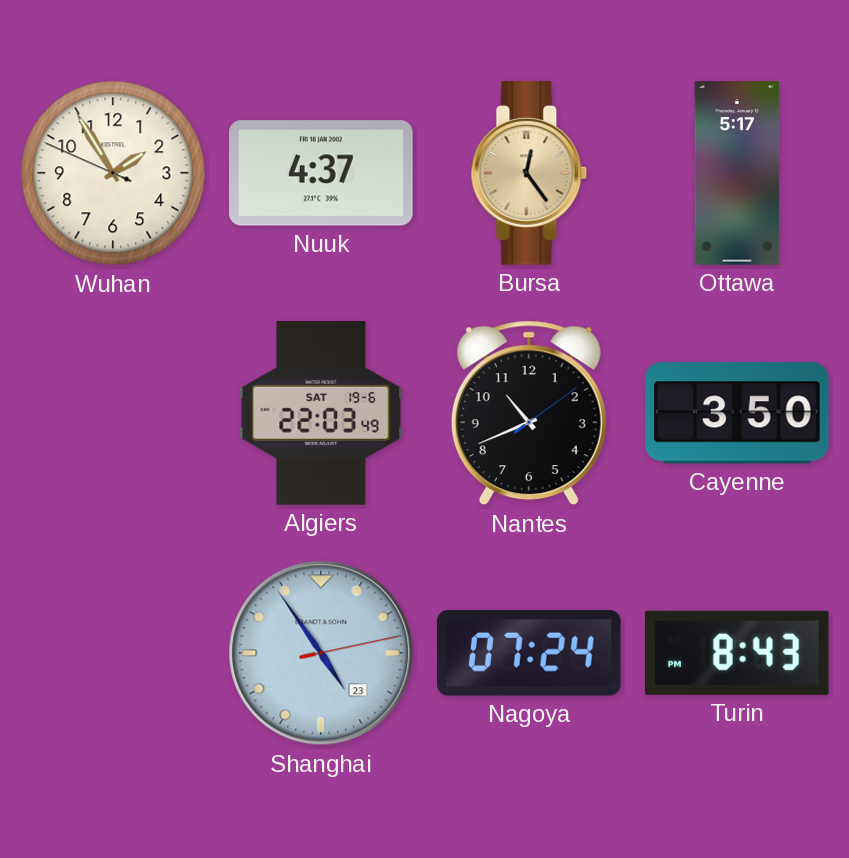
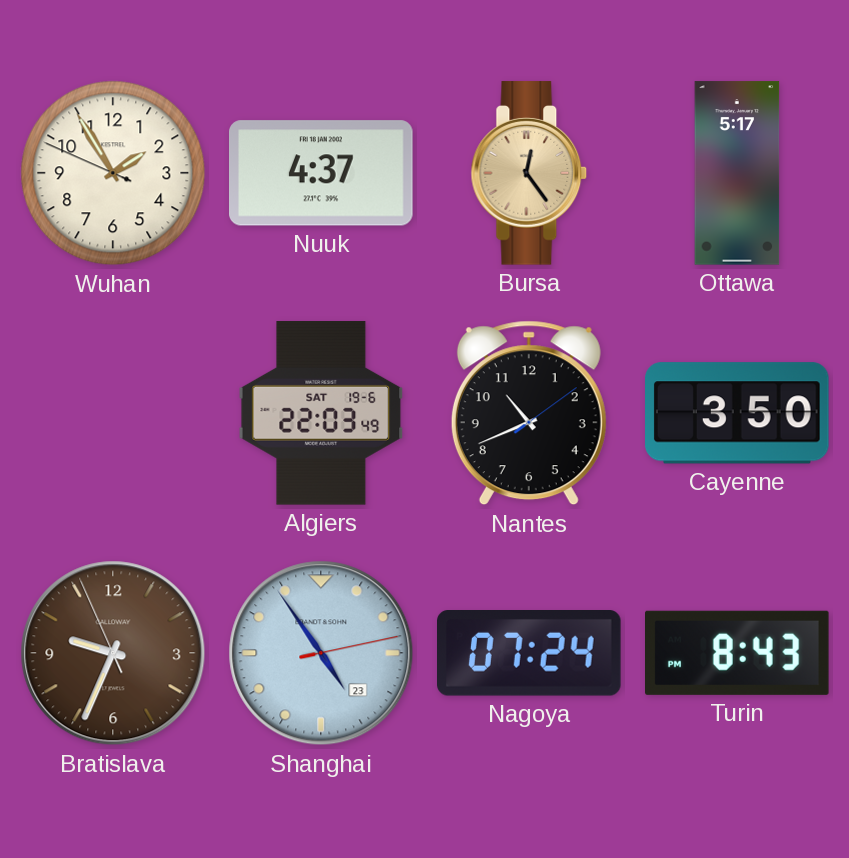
Bratislava: none -> 9:33 (113, 653)
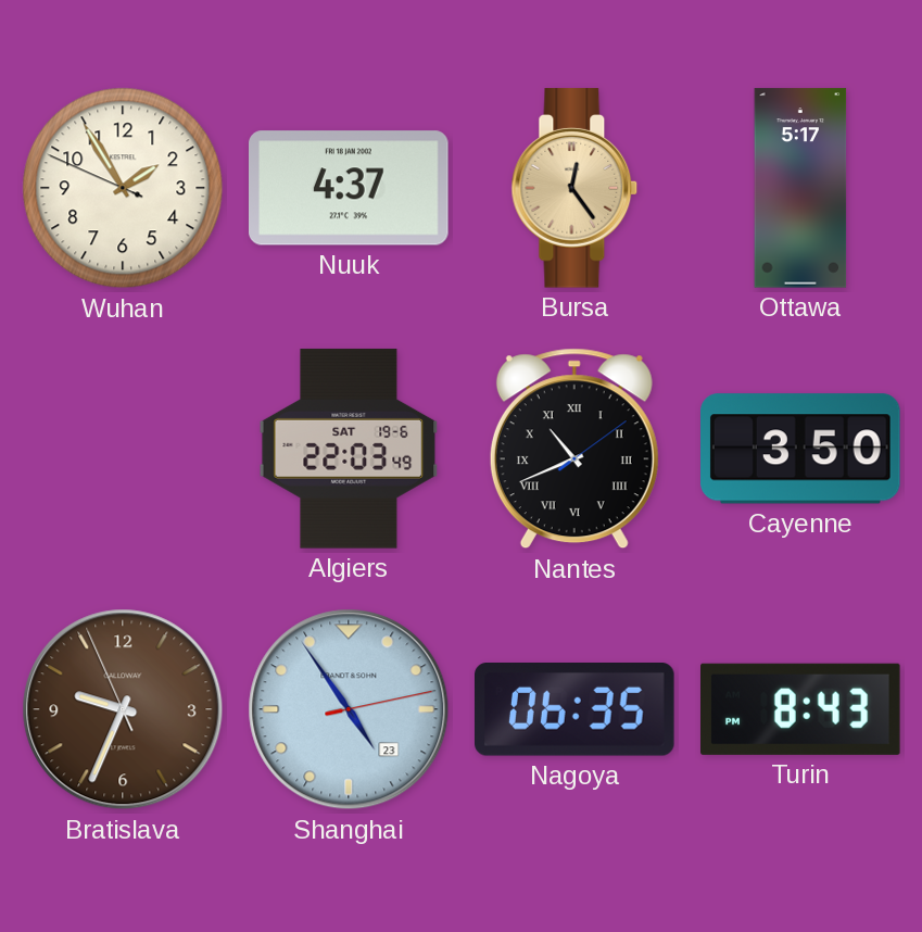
Nantes numerals: Arabic -> Roman (574, 449)
Nagoya: 07:24 -> 06:35 (576, 709)
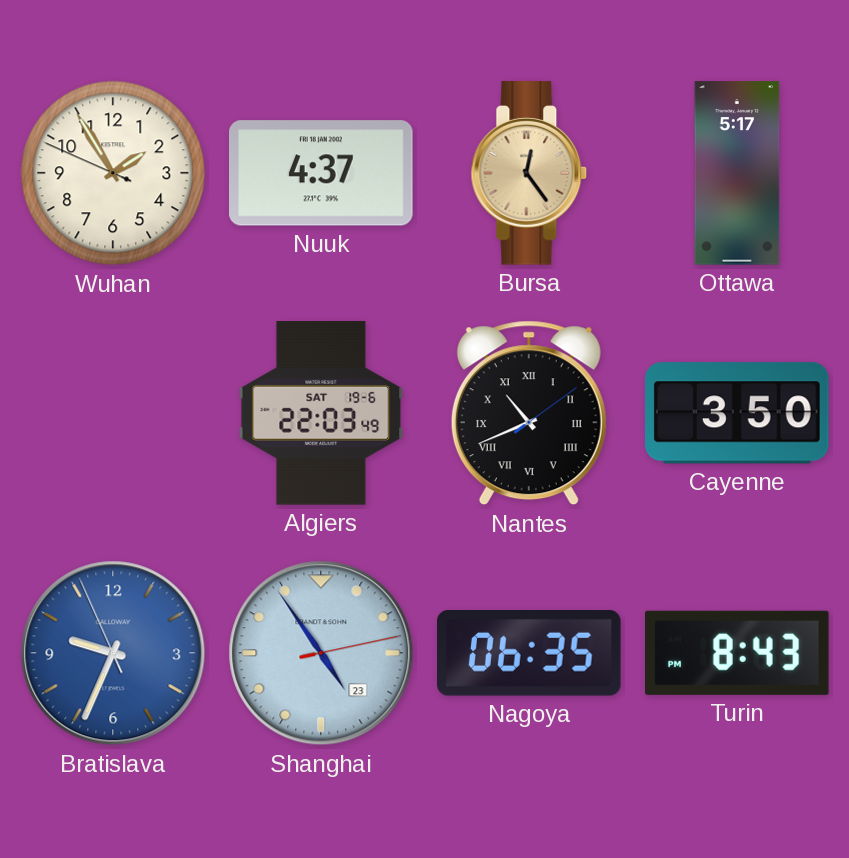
Bratislava dial: brown -> blue (113, 653)
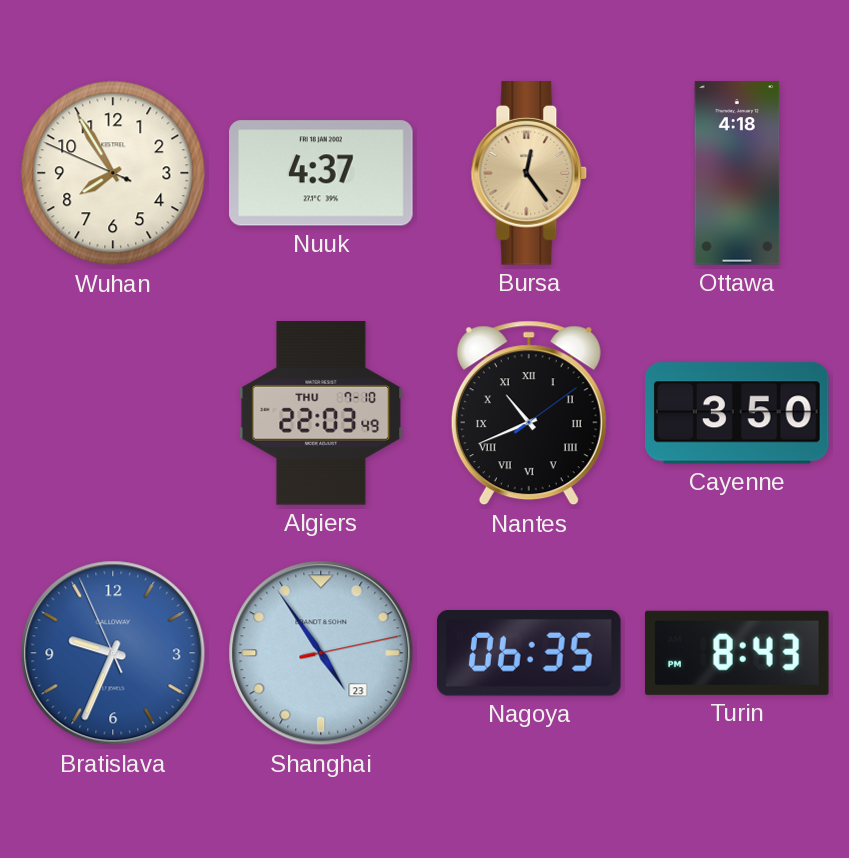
Wuhan: 1:54 -> 7:54 (113, 173)
Ottawa: 5:17 -> 4:18 (737, 173)
Algiers date: SAT 19-6 -> THU 7-10 (321, 413)
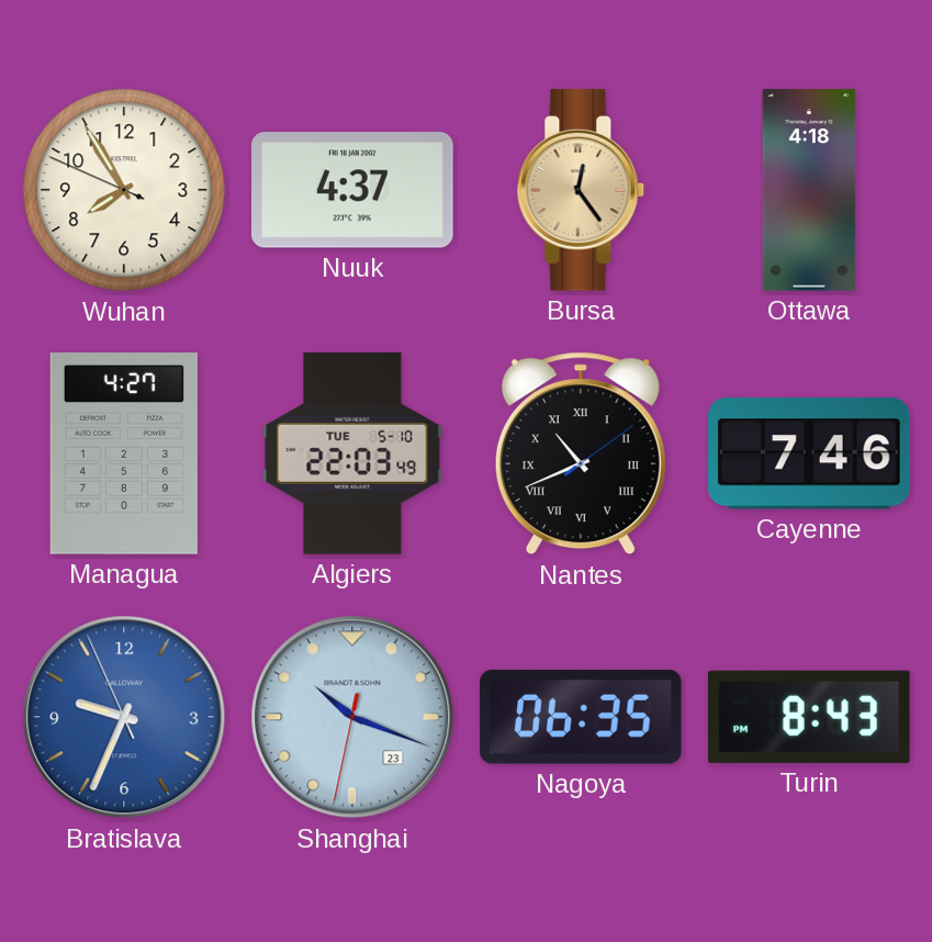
Managua: none -> 4:27 (124, 453)
Algiers date: THU 7-10 -> TUE 5-10 (352, 453)
Cayenne: 3:50 -> 7:46 (810, 453)
Shanghai: 4:54 -> 10:18 (352, 717)
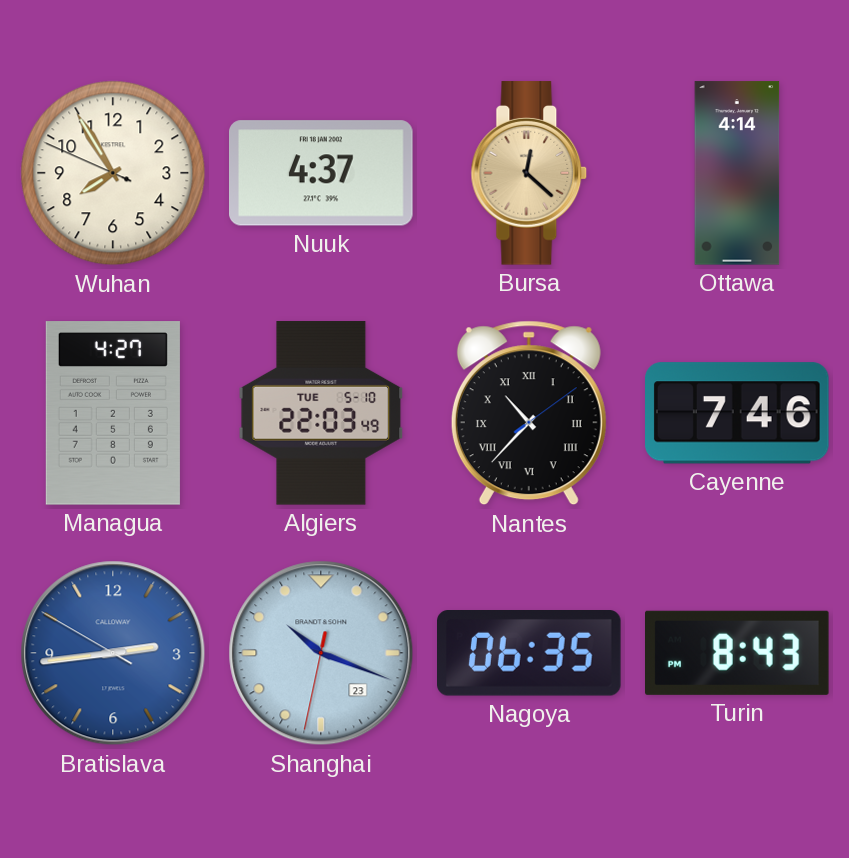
Bursa: 12:24 -> 12:22 (529, 173)
Ottawa: 4:18 -> 4:14 (737, 173)
Nantes: 10:41 -> 10:37 (529, 413)
Bratislava: 9:33 -> 2:43 (113, 653)
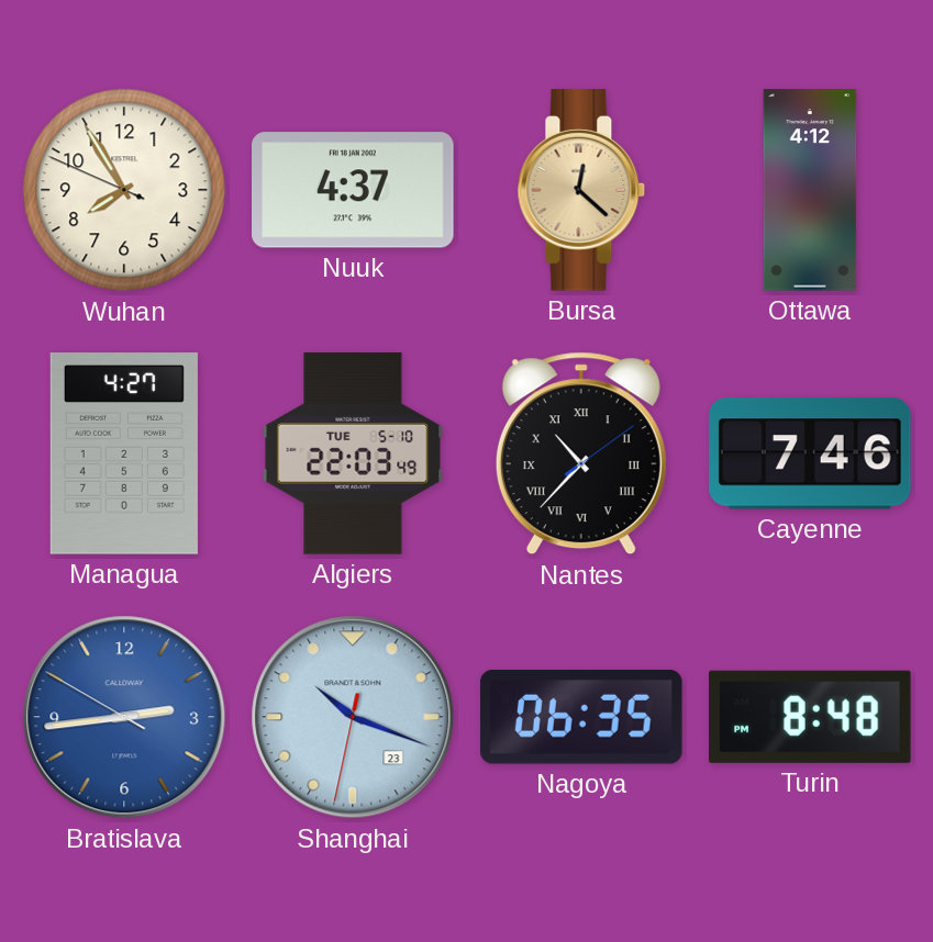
Ottawa: 4:14 -> 4:12 (810, 190)
Turin: 8:43 -> 8:48 (811, 717)
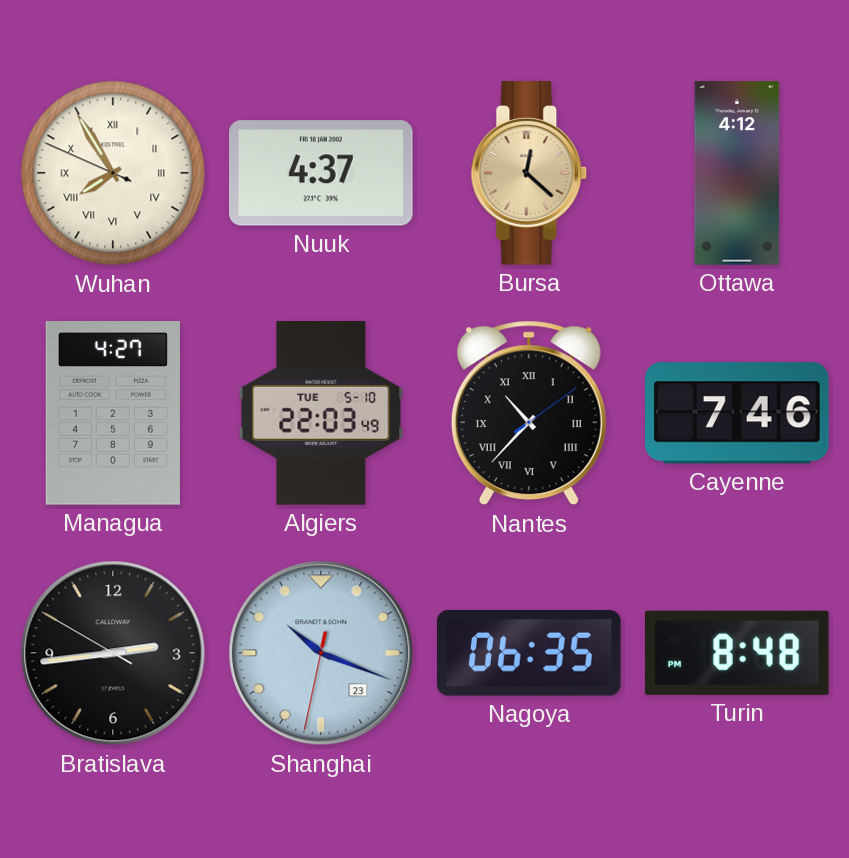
Wuhan numerals: Arabic -> Roman (113, 173)
Bratislava dial: blue -> black (113, 653)
